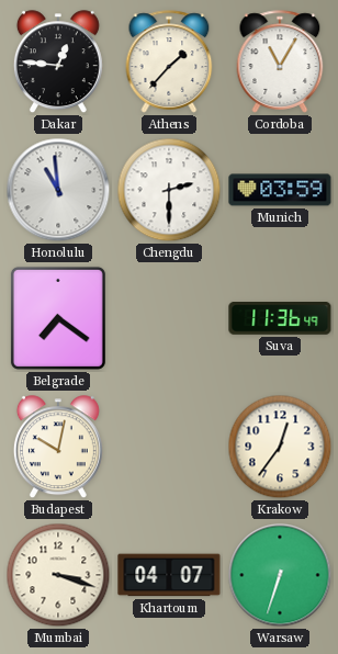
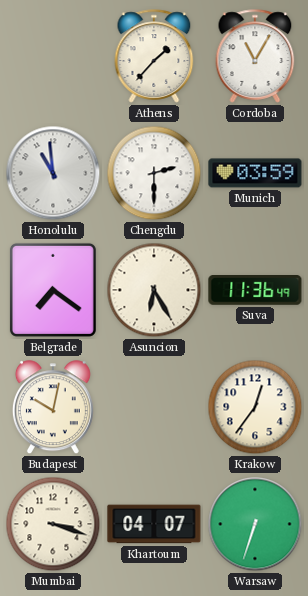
Dakar: 12:46 -> none (58, 63)
Asuncion: none -> 6:25 (154, 290)
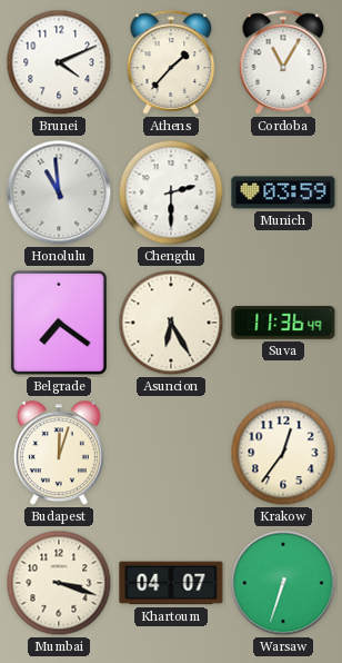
Brunei: none -> 4:11 (59, 62)
Budapest: 10:02 -> 12:03 (59, 454)
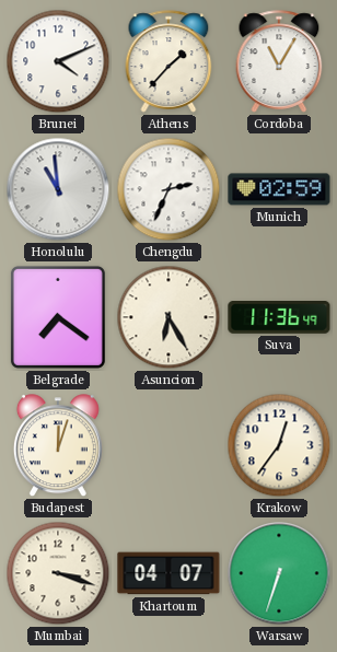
Chengdu: 2:30 -> 2:34 (168, 189)
Munich: 03:59 -> 02:59 (279, 189)
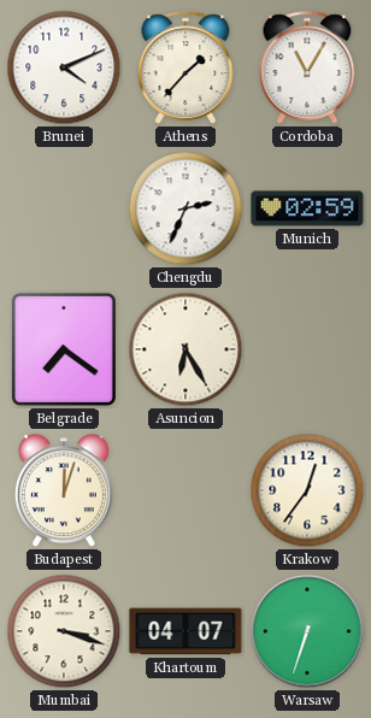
Honolulu: 10:59 -> none (58, 189)
Suva: 11:36 -> none (279, 318)
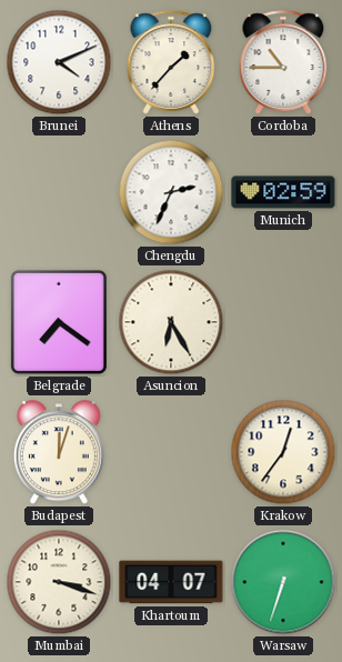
Cordoba: 11:05 -> 10:45 (283, 62)
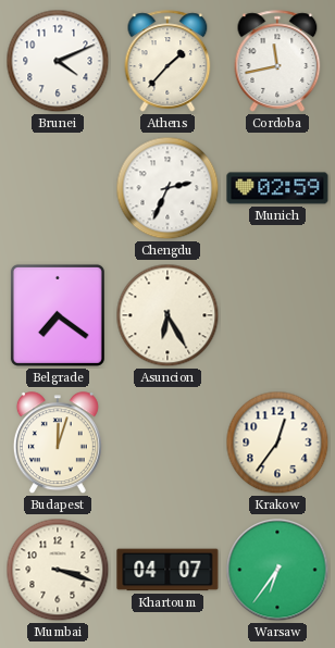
Cordoba: 10:45 -> 11:43 (277, 61)
Warsaw: 6:33 -> 6:36 (277, 570)
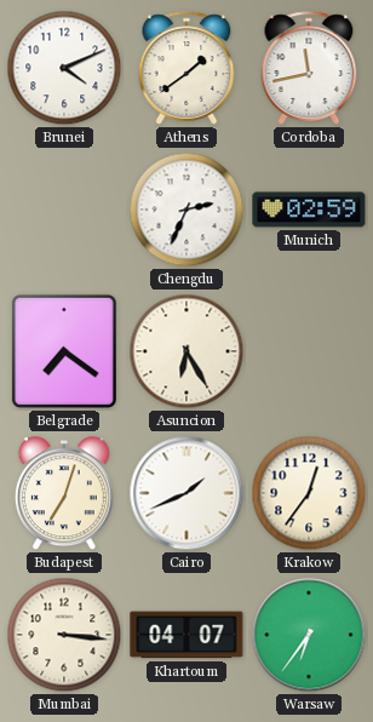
Athens: 1:37 -> 1:39 (187, 68)
Budapest: 12:03 -> 7:03 (64, 494)
Cairo: none -> 1:41 (187, 493)
Mumbai: 3:18 -> 3:16 (64, 635)
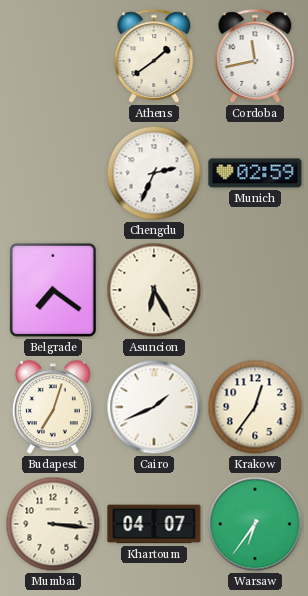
Brunei: 4:11 -> none (64, 68)
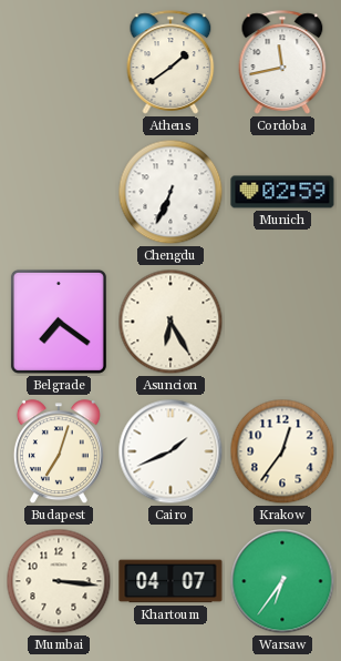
Chengdu: 2:34 -> 6:34 (170, 192)
